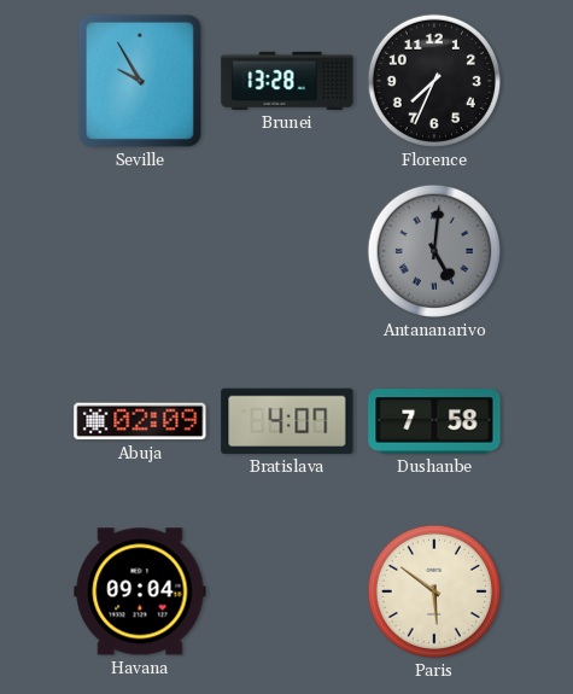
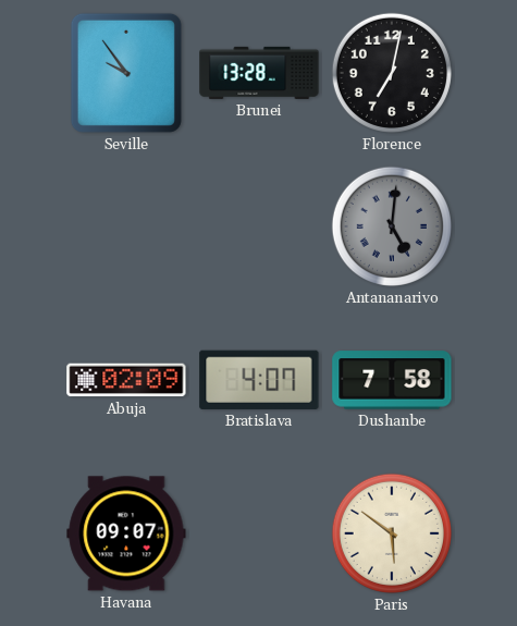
Seville: 9:55 -> 9:54 (126, 73)
Florence: 7:34 -> 7:02 (392, 73)
Havana: 09:04 -> 09:07 (126, 533)
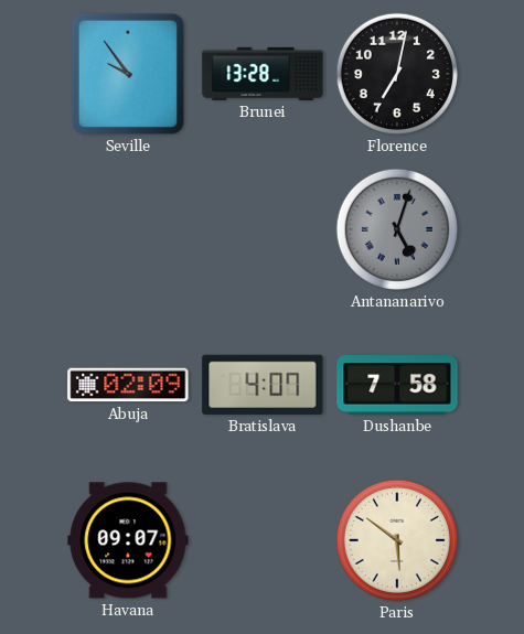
Antananarivo: 5:01 -> 5:03 (397, 229)
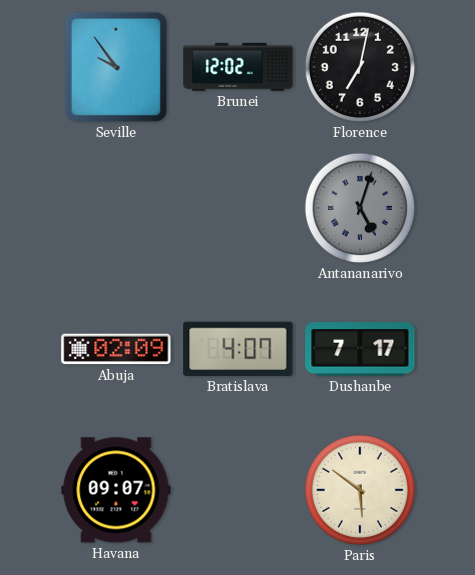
Brunei: 13:28 -> 12:02 (238, 67)
Dushanbe: 7:58 -> 7:17 (360, 349)
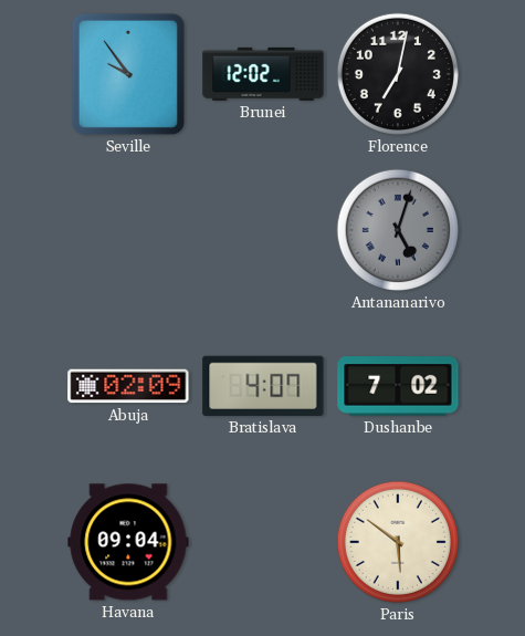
Dushanbe: 7:17 -> 7:02 (398, 386)
Havana: 09:07 -> 09:04 (128, 542)
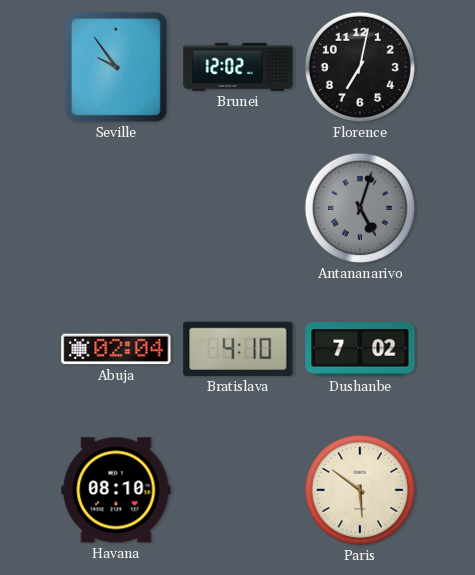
Abuja: 02:09 -> 02:04 (116, 349)
Bratislava: 4:07 -> 4:10 (238, 349)
Havana: 09:04 -> 08:10 (116, 490)
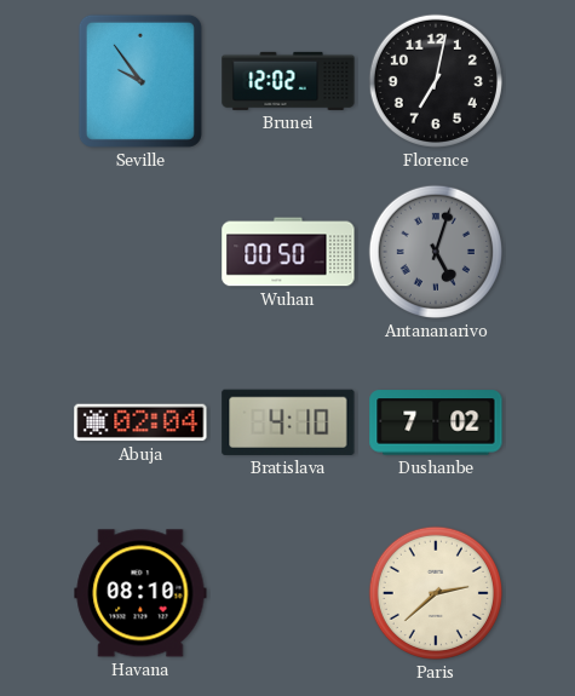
Wuhan: none -> 00:50 (288, 252)
Paris: 5:51 -> 2:38 (436, 593)
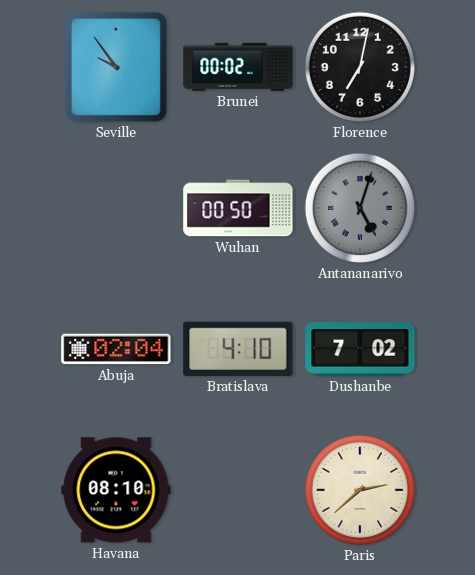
Brunei: 12:02 -> 00:02 (238, 67)
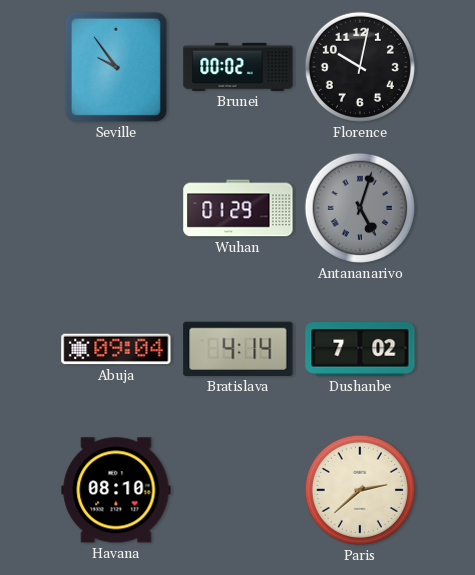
Florence: 7:02 -> 10:02 (360, 67)
Wuhan: 00:50 -> 01:29 (238, 208)
Abuja: 02:04 -> 09:04 (116, 349)
Bratislava: 4:10 -> 4:14 (238, 349)
